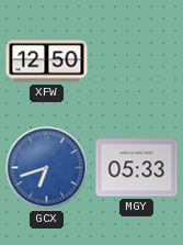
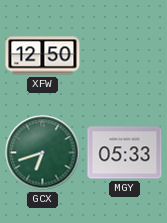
GCX dial: blue -> green (43, 153)
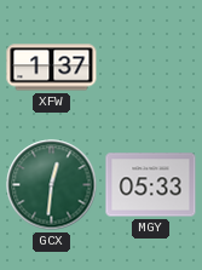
XFW: 12:50 -> 1:37 (52, 68)
GCX: 6:42 -> 12:31 (52, 185)
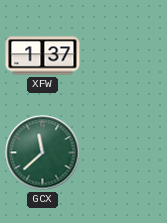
GCX: 12:31 -> 11:38 (43, 153)
MGY: 05:33 -> none (151, 185)
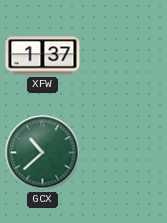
GCX: 11:38 -> 10:38 (43, 153)
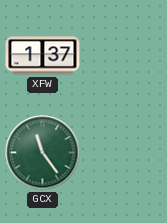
GCX: 10:38 -> 11:24 (43, 153)
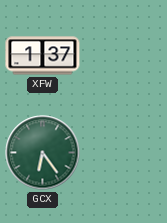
GCX: 11:24 -> 6:24 (43, 153)
